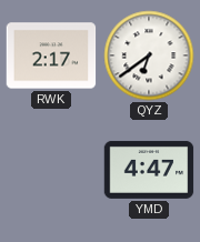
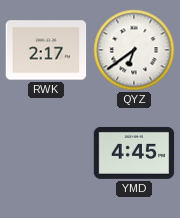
YMD: 4:47 -> 4:45 (134, 153)
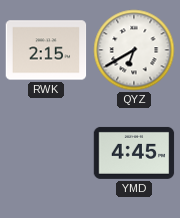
RWK: 2:17 -> 2:15 (46, 50)
QYZ: 6:39 -> 6:40 (134, 50)
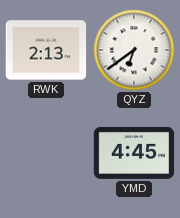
RWK: 2:15 -> 2:13 (46, 50)
QYZ: 6:40 -> 6:39 (134, 50)
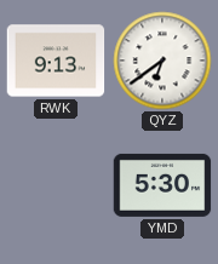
RWK: 2:13 -> 9:13 (56, 61)
YMD: 4:45 -> 5:30 (162, 185)
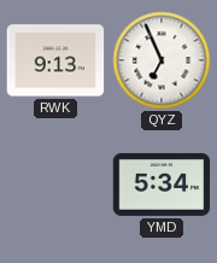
QYZ: 6:39 -> 6:56 (162, 60)
YMD: 5:30 -> 5:34 (162, 185)
